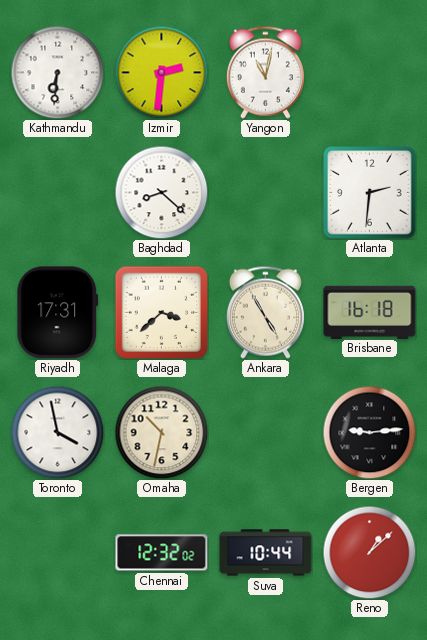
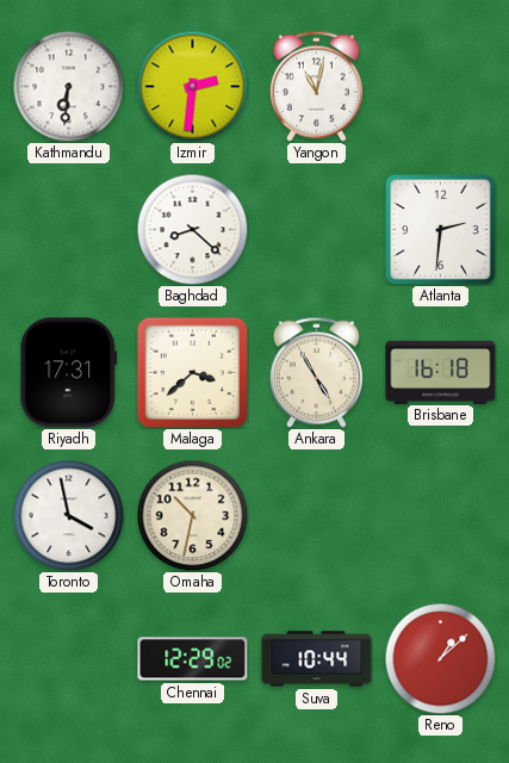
Bergen: 9:14 -> none (369, 432)
Chennai: 12:32 -> 12:29 (193, 659)
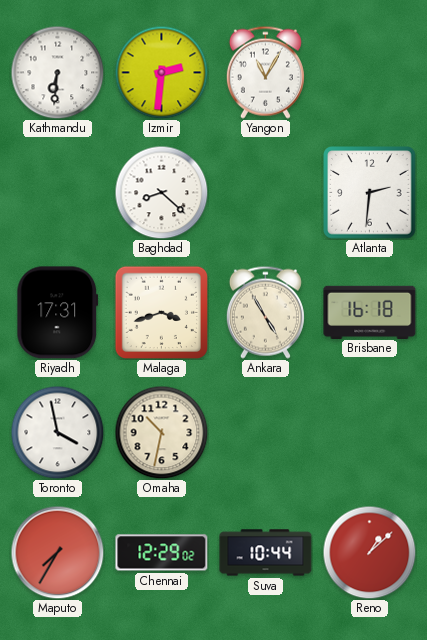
Yangon: 11:02 -> 11:05 (265, 72)
Malaga: 3:38 -> 3:42 (161, 312)
Maputo: none -> 7:35 (57, 552)
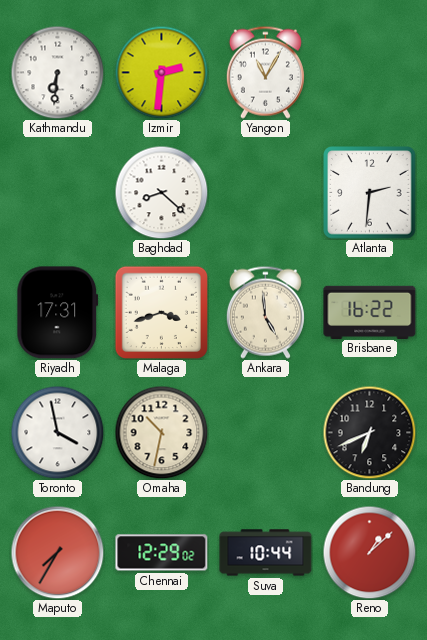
Ankara: 4:55 -> 4:59 (265, 312)
Brisbane: 16:18 -> 16:22 (370, 312)
Bandung: none -> 6:41 (369, 432)
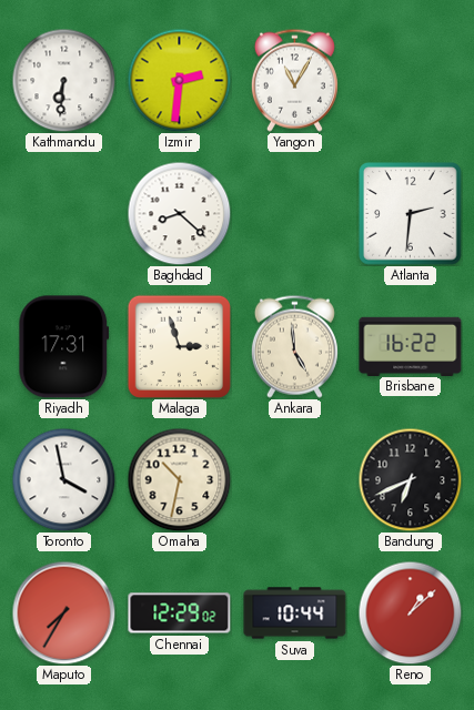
Malaga: 3:42 -> 2:57 (179, 346)
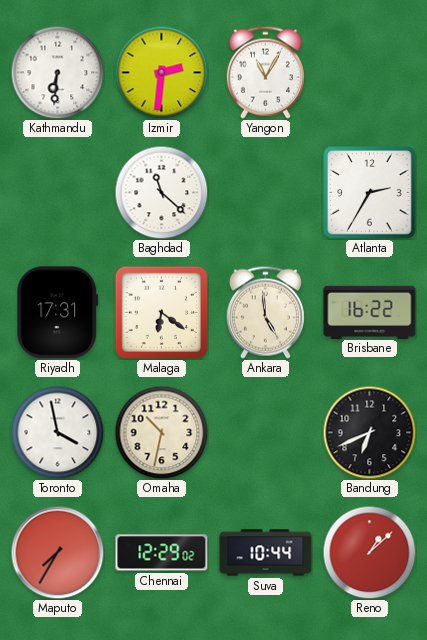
Baghdad: 8:22 -> 11:22 (161, 192)
Atlanta: 2:31 -> 2:35 (370, 193)
Malaga: 2:57 -> 6:21 (161, 312)
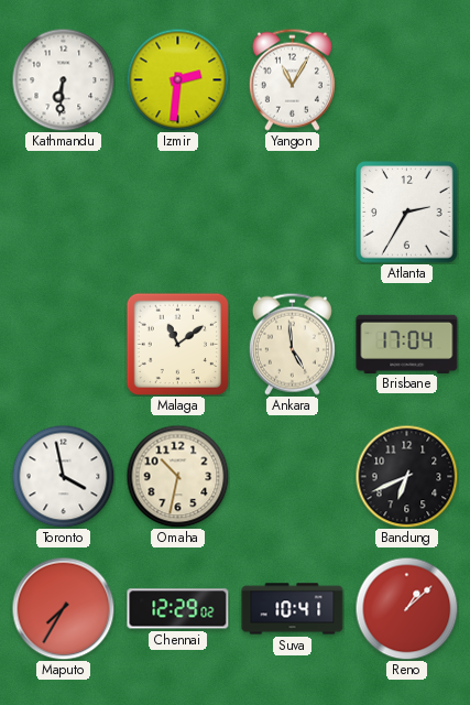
Baghdad: 11:22 -> none (161, 192)
Riyadh: 17:31 -> none (58, 313)
Malaga: 6:21 -> 11:09 (177, 344)
Brisbane: 16:22 -> 17:04 (407, 344)
Suva: 10:44 -> 10:41 (293, 609)
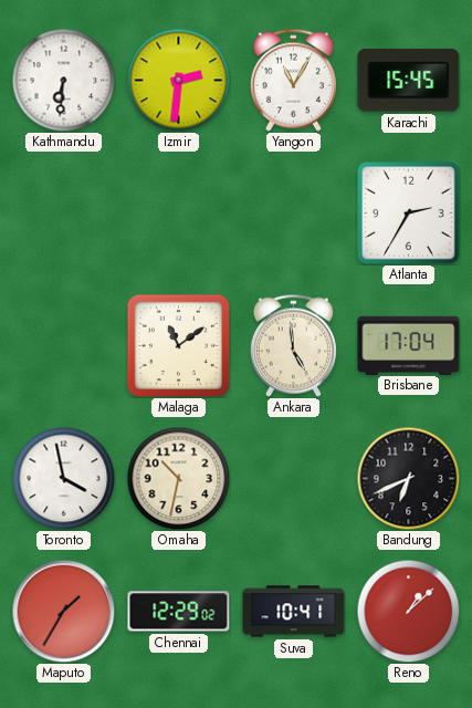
Karachi: none -> 15:45 (409, 81)
Maputo: 7:35 -> 1:35 (63, 611)
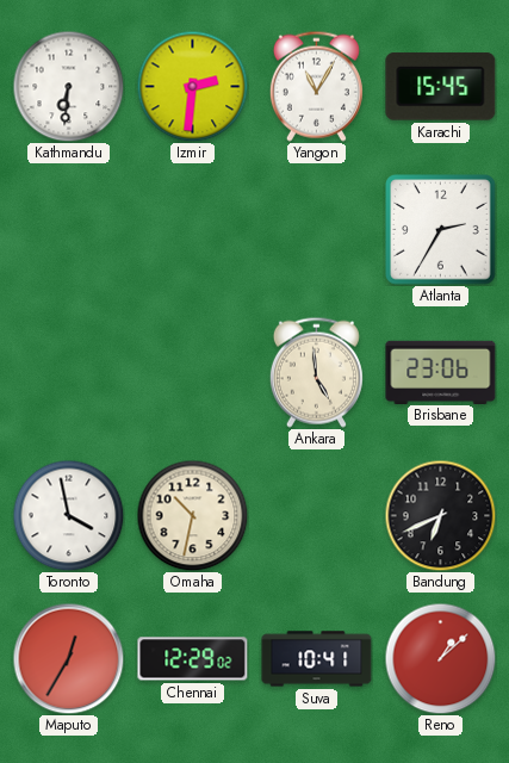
Malaga: 11:09 -> none (178, 345)
Brisbane: 17:04 -> 23:06 (441, 372)
Maputo: 1:35 -> 12:35 (68, 658)
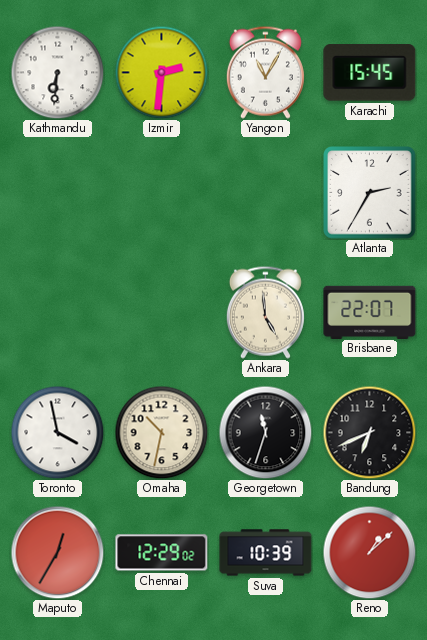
Brisbane: 23:06 -> 22:07 (370, 312)
Georgetown: none -> 11:33 (265, 432)
Suva: 10:41 -> 10:39 (266, 553)
